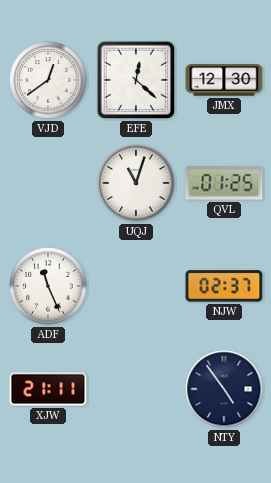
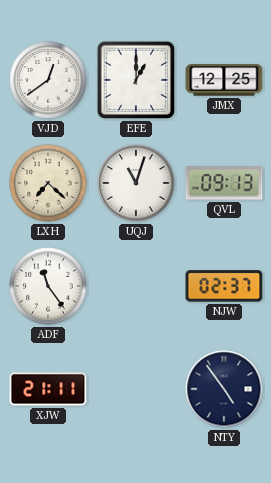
EFE: 12:22 -> 1:00 (136, 80)
JMX: 12:30 -> 12:25 (224, 80)
LXH: none -> 7:22 (48, 183)
QVL: 01:25 -> 09:13 (224, 183)
ADF: 11:26 -> 11:24 (48, 286)
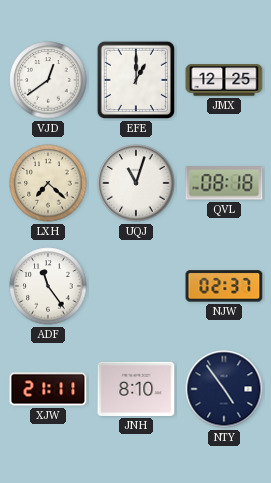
QVL: 09:13 -> 08:18 (224, 183)
JNH: none -> 8:10 (136, 389)
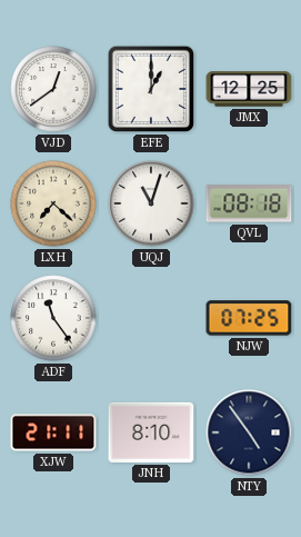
NJW: 02:37 -> 07:25 (249, 318)
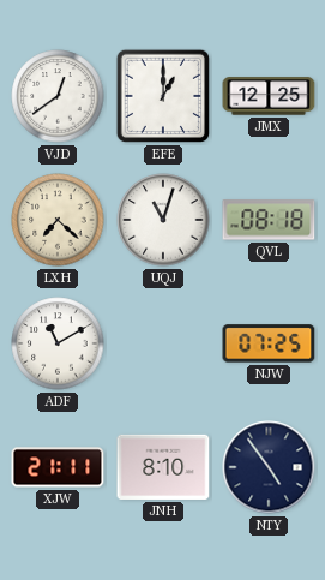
ADF: 11:24 -> 11:10 (58, 343)
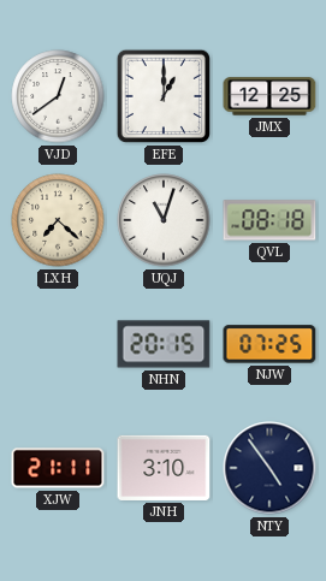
ADF: 11:10 -> none (58, 343)
NHN: none -> 20:15 (164, 344)
JNH: 8:10 -> 3:10 (164, 468)
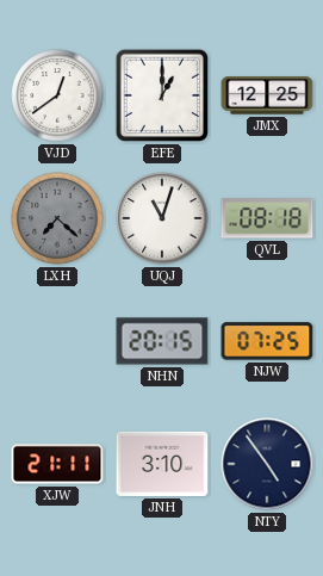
LXH dial: cream -> grey (57, 218)
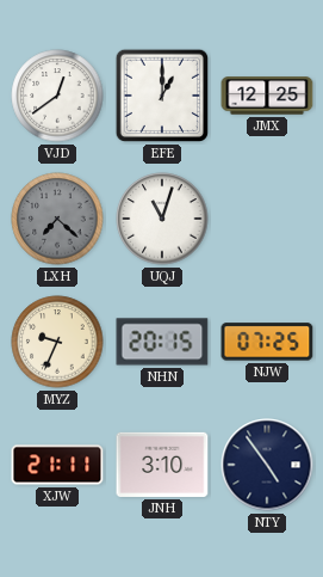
QVL: 08:18 -> none (267, 218)
MYZ: none -> 9:34 (57, 342)
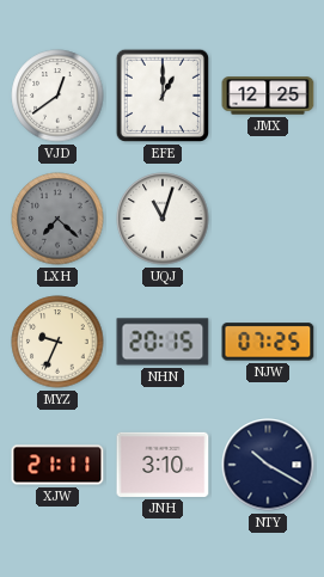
NTY: 4:54 -> 10:20 (268, 465)
